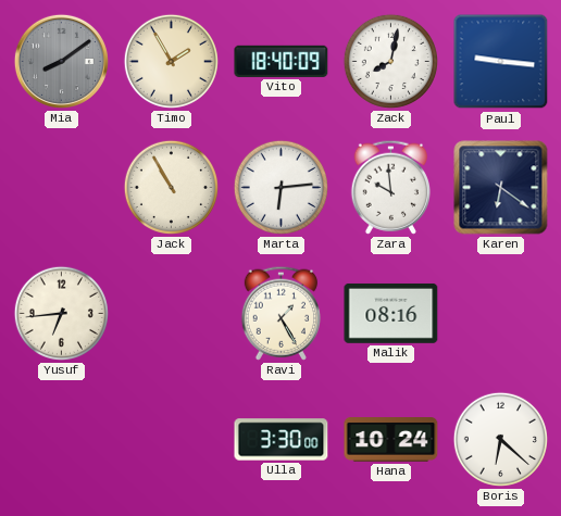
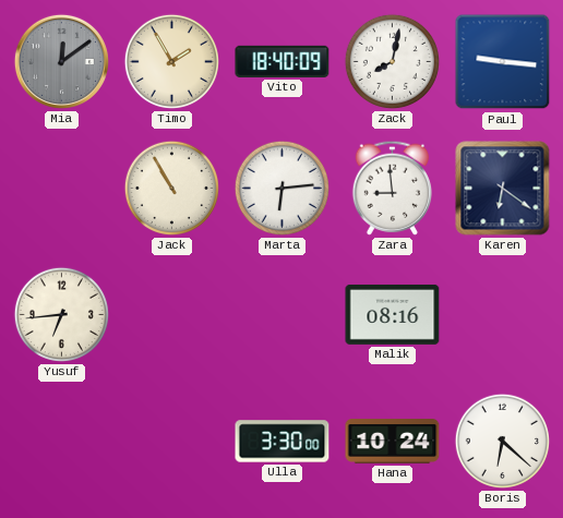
Mia: 8:09 -> 12:09 (61, 61)
Zara: 9:59 -> 8:59 (392, 188)
Ravi: 1:25 -> none (280, 313)
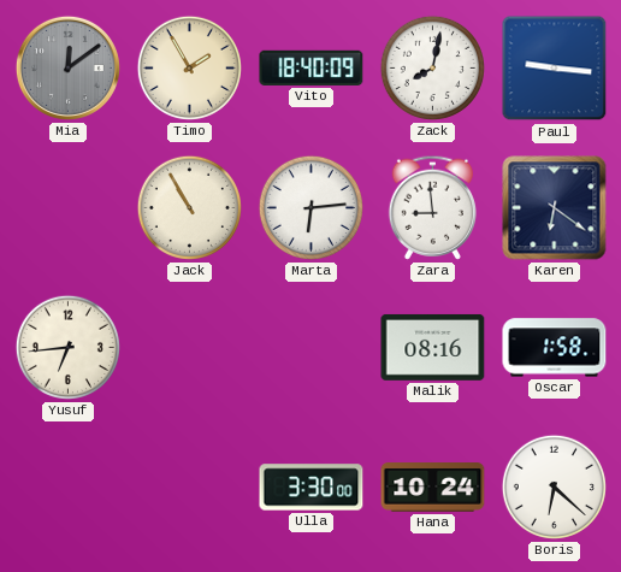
Oscar: none -> 1:58 (555, 348)
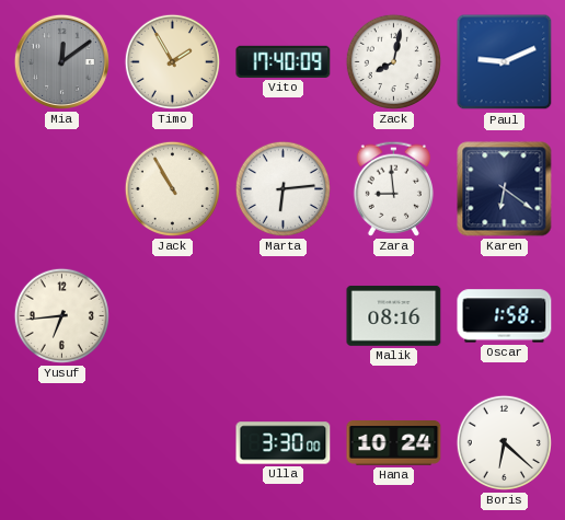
Vito: 18:40 -> 17:40 (284, 61)
Paul: 9:16 -> 9:11 (505, 62)
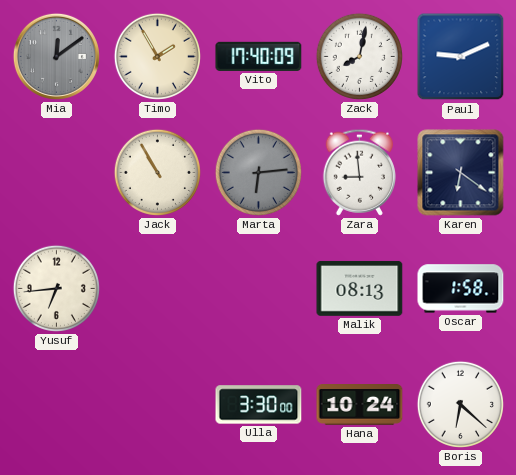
Marta dial: white -> grey (258, 172)
Malik: 08:16 -> 08:13 (360, 288)
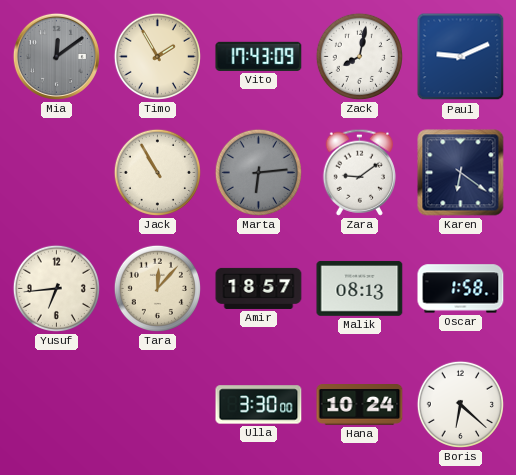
Vito: 17:40 -> 17:43 (259, 56)
Zara: 8:59 -> 9:09 (359, 172)
Tara: none -> 12:07 (157, 288)
Amir: none -> 18:57 (259, 288)
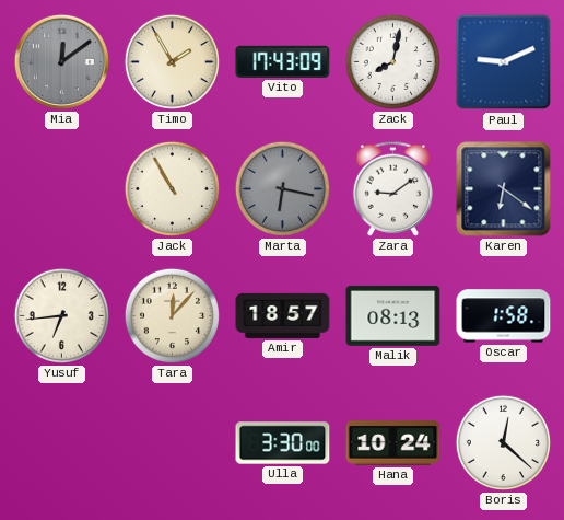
Marta: 6:14 -> 6:17 (282, 188)
Boris: 6:22 -> 12:22 (503, 442)
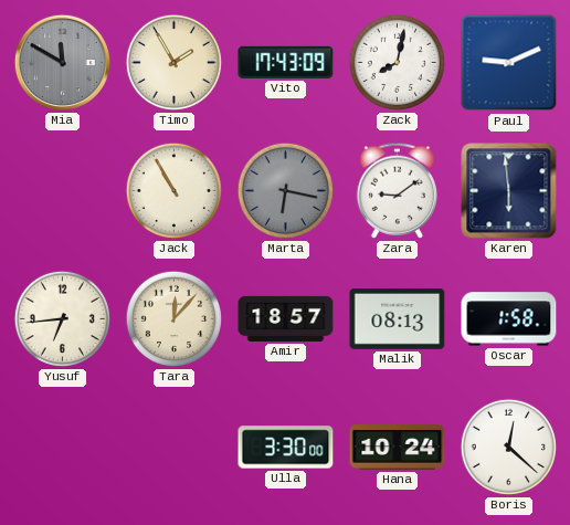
Mia: 12:09 -> 11:50 (62, 62)
Karen: 6:21 -> 5:59 (509, 191)
